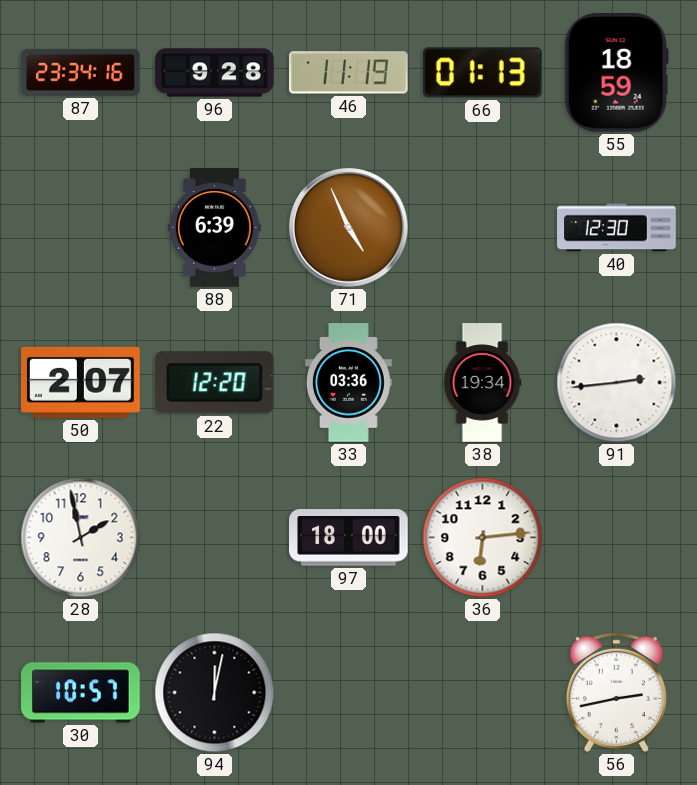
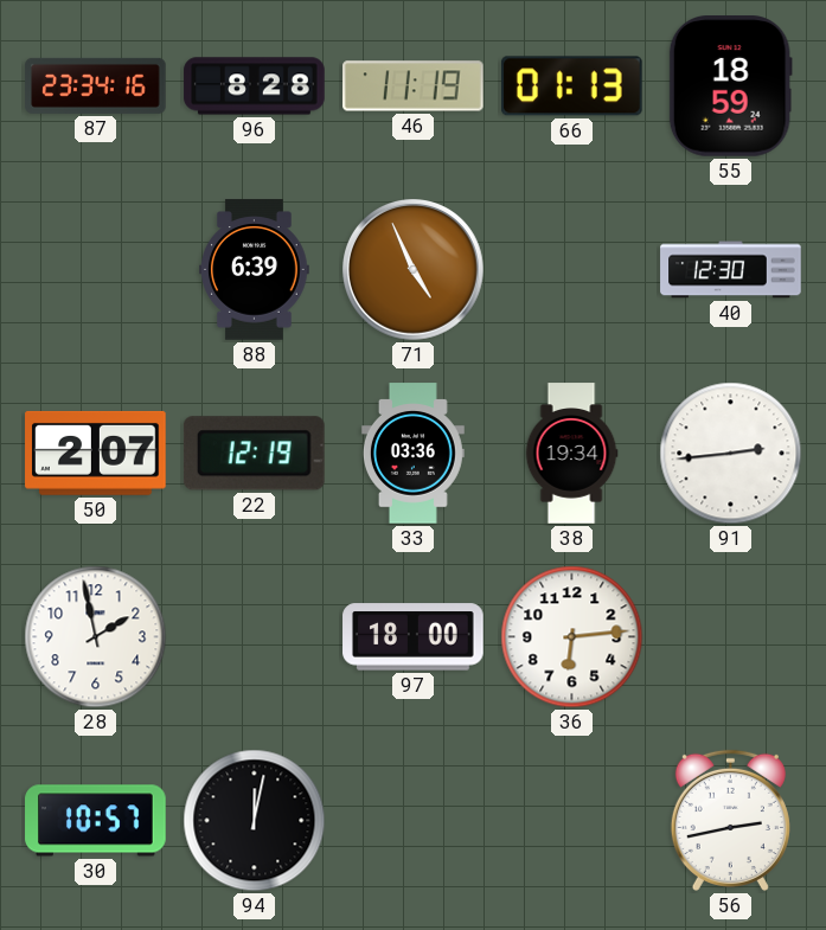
96: 9:28 -> 8:28 (255, 86)
22: 12:20 -> 12:19 (254, 454)
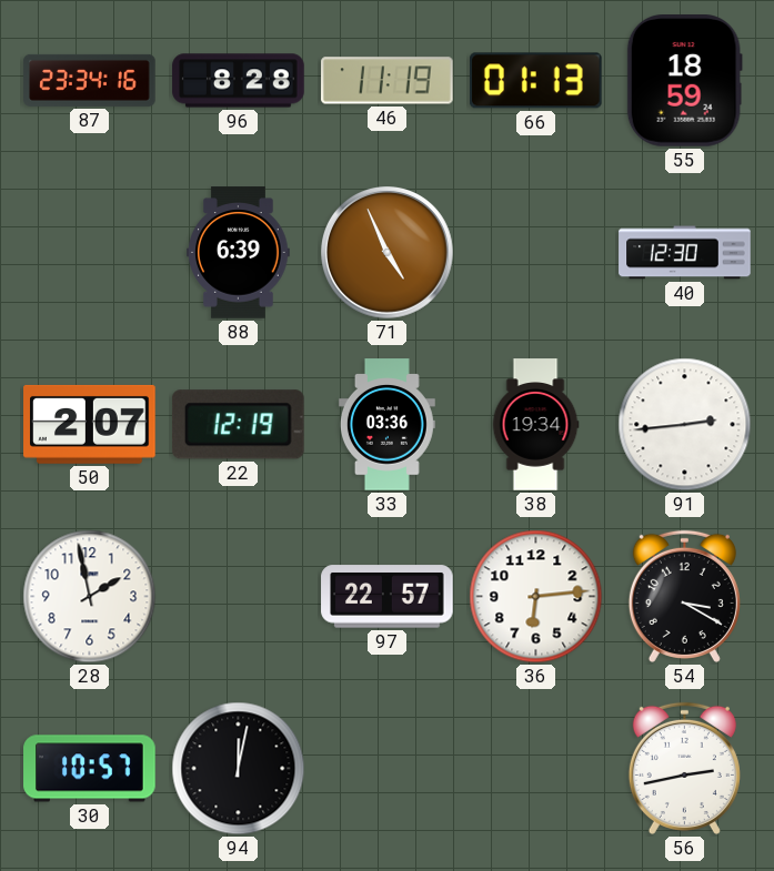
97: 18:00 -> 22:57 (388, 597)
54: none -> 3:20 (684, 596)
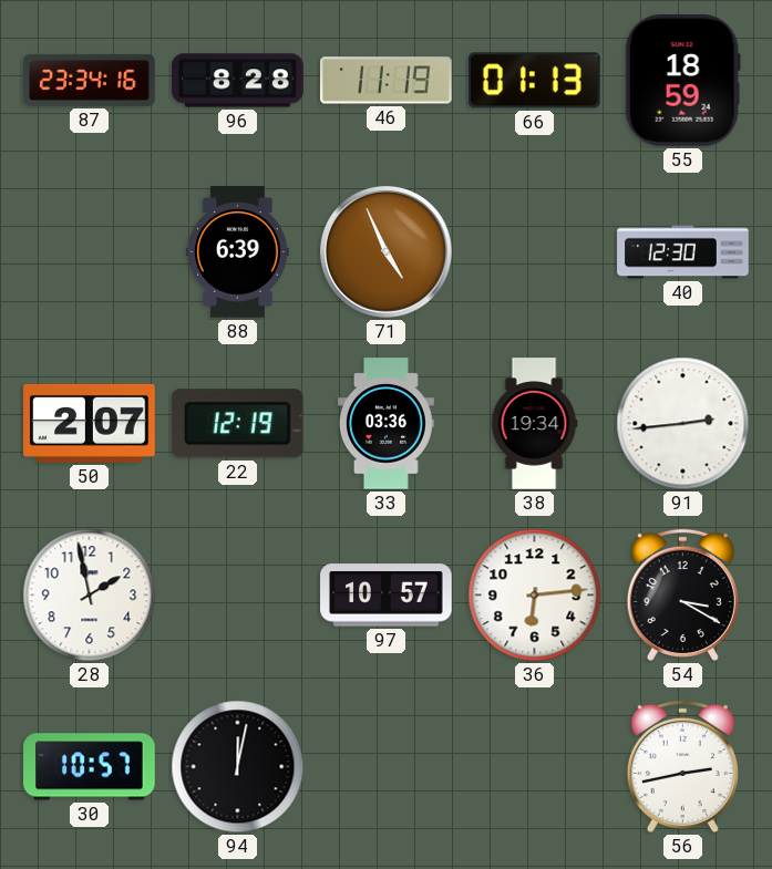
97: 22:57 -> 10:57 (387, 596)
